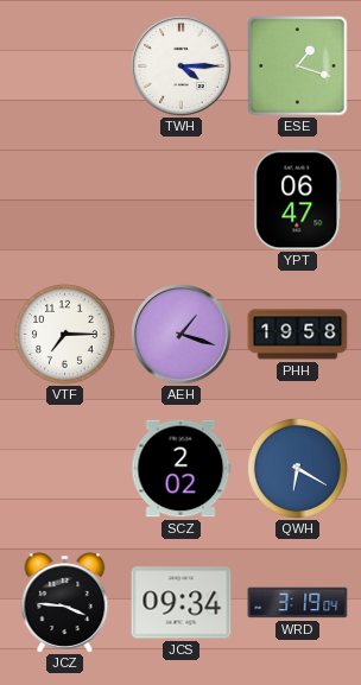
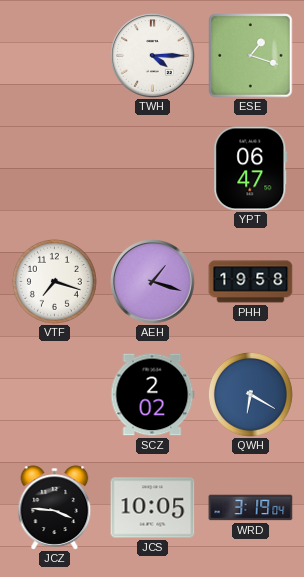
VTF: 7:15 -> 7:18 (54, 281)
JCS: 09:34 -> 10:05 (153, 508)
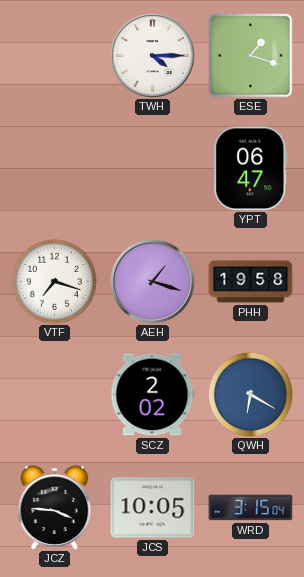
WRD: 3:19 -> 3:15 (251, 508)
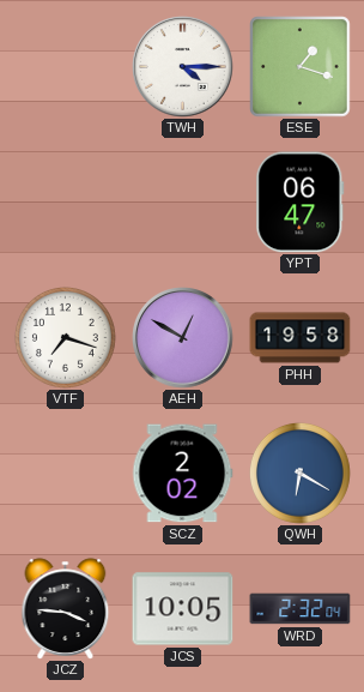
AEH: 1:18 -> 12:50 (183, 338)
WRD: 3:15 -> 2:32 (301, 609)
